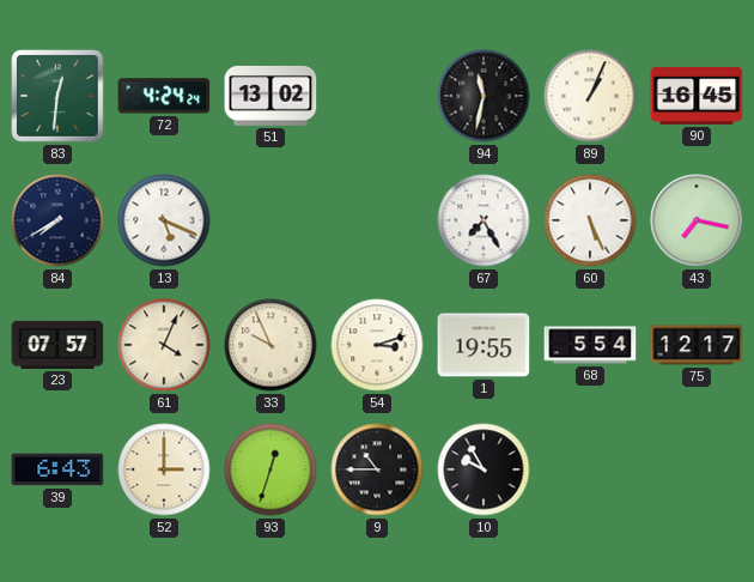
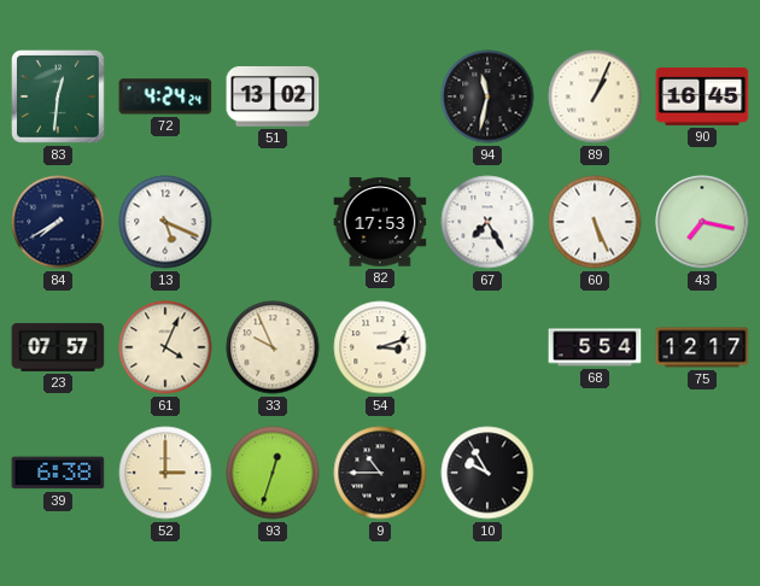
82: none -> 17:53 (380, 222)
1: 19:55 -> none (484, 345)
39: 6:43 -> 6:38 (58, 473)
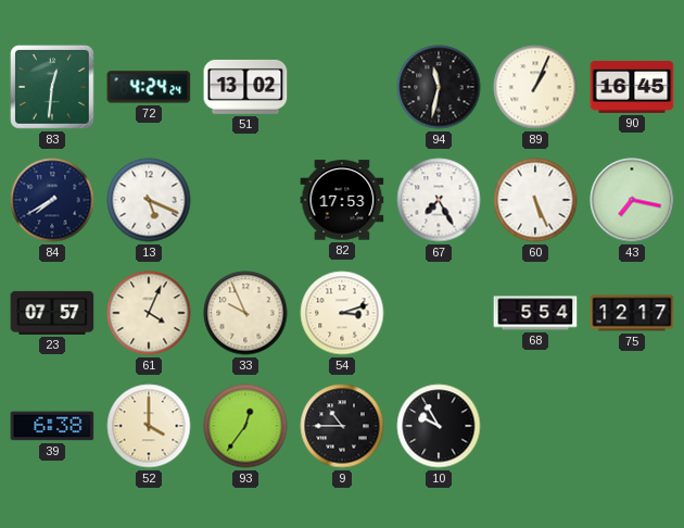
52: 3:00 -> 4:00 (149, 426)
93: 12:33 -> 12:36 (245, 426)
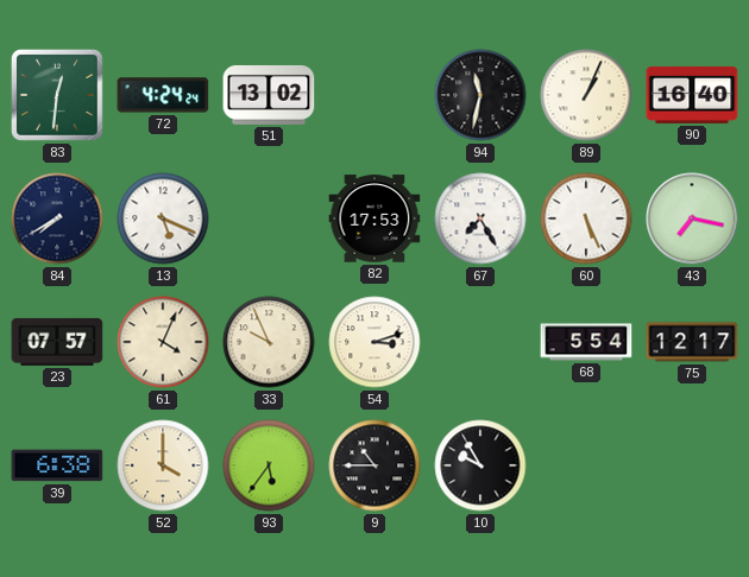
90: 16:45 -> 16:40 (692, 95)
93: 12:36 -> 5:36 (269, 465)
